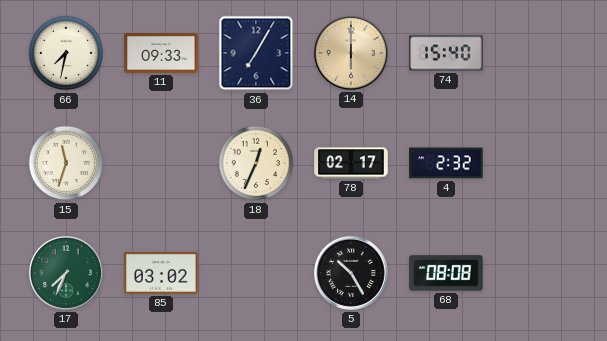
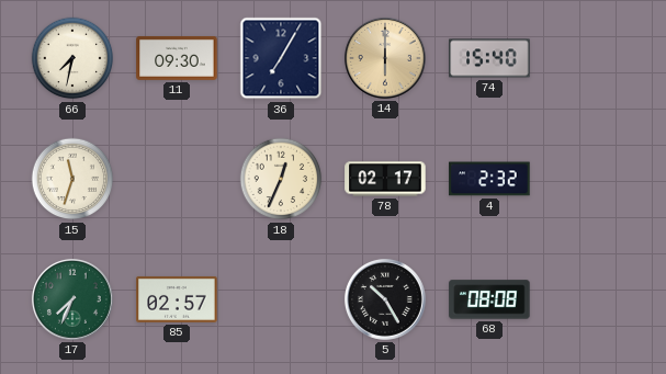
11: 09:33 -> 09:30 (177, 58)
85: 03:02 -> 02:57 (177, 299)
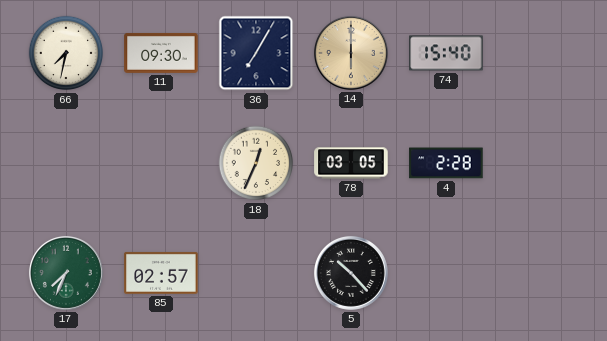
15: 11:33 -> none (72, 179)
78: 02:17 -> 03:05 (351, 163)
4: 2:32 -> 2:28 (446, 163)
5: 10:25 -> 10:23 (351, 273)
68: 08:08 -> none (489, 299)
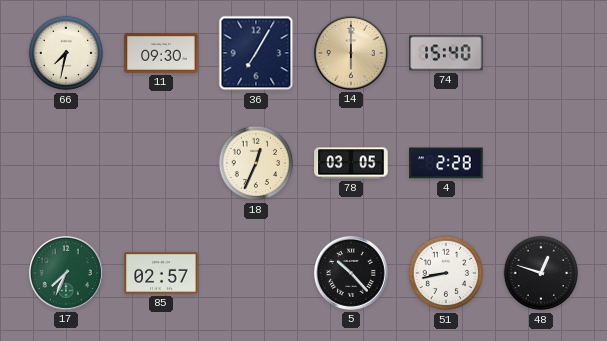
51: none -> 8:43 (446, 273)
48: none -> 12:48 (541, 273)
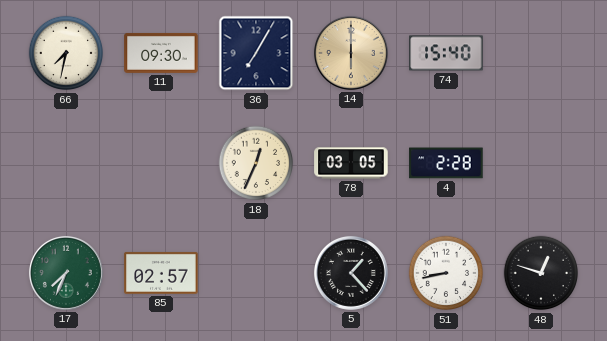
5: 10:23 -> 1:23 (351, 273)
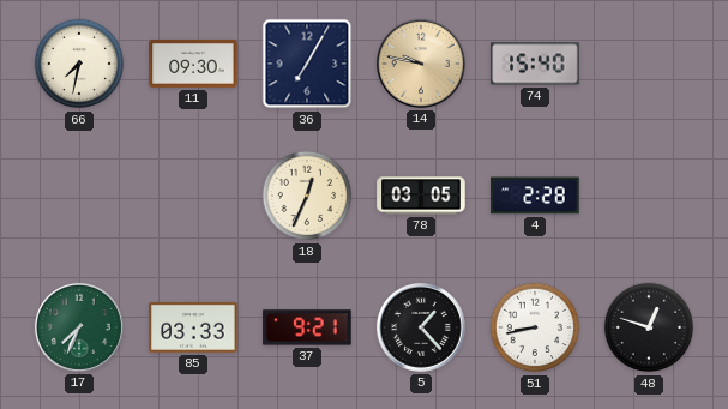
14: 6:00 -> 9:47 (421, 64)
85: 02:57 -> 03:33 (193, 327)
37: none -> 9:21 (307, 327)
